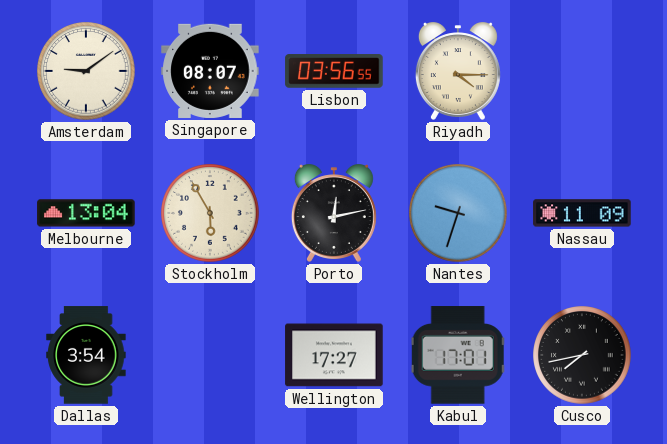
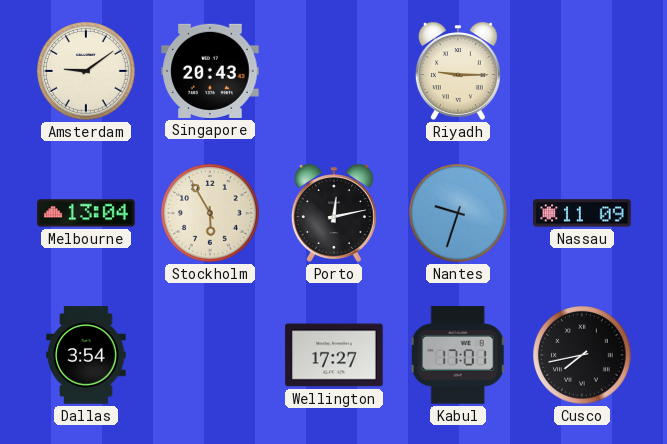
Singapore: 08:07 -> 20:43 (210, 71)
Lisbon: 03:56 -> none (334, 71)
Riyadh: 4:15 -> 9:15 (458, 71)
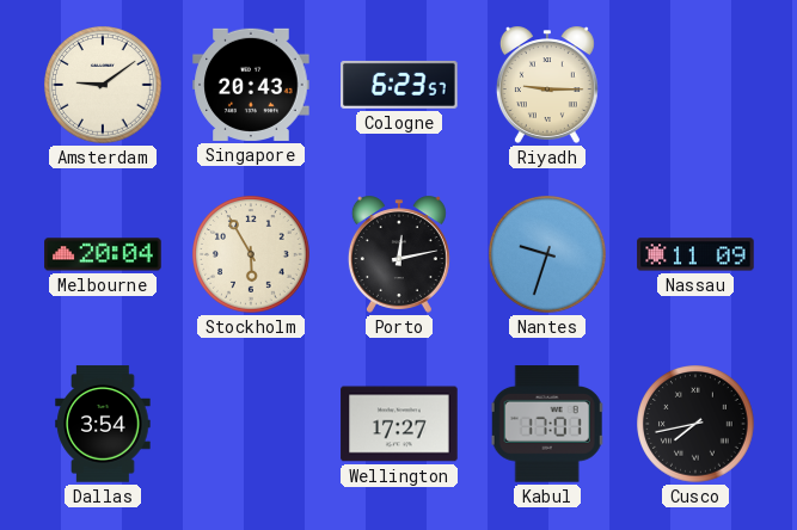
Cologne: none -> 6:23 (399, 85)
Melbourne: 13:04 -> 20:04 (103, 254)
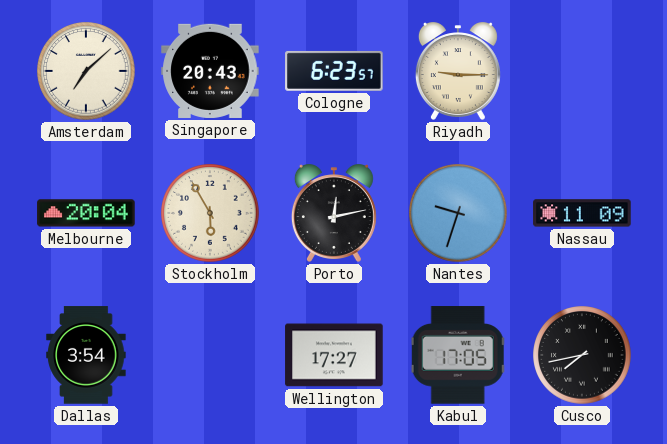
Amsterdam: 9:09 -> 7:08 (86, 71)
Kabul: 17:01 -> 17:05 (458, 355)
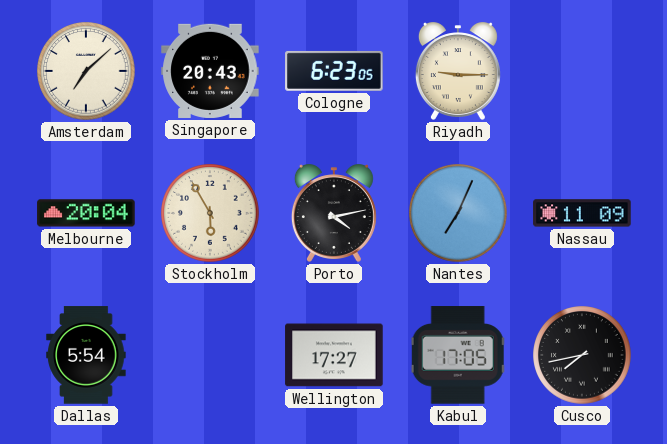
Cologne: 6:23:57 -> 6:23:05 (334, 71)
Porto: 12:13 -> 4:13 (334, 213)
Nantes: 9:33 -> 7:04 (458, 213)
Dallas: 3:54 -> 5:54 (86, 355)
